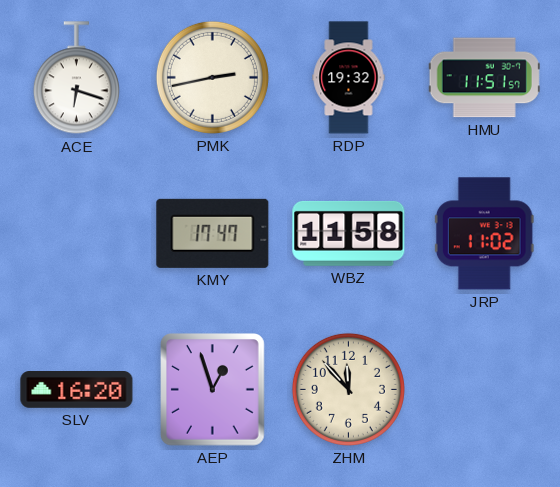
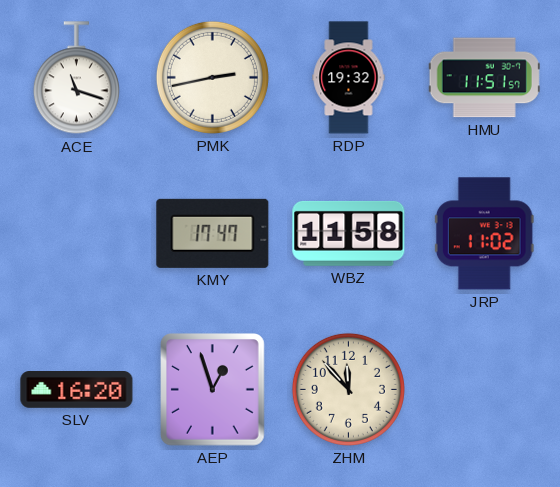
ACE: 6:18 -> 11:18 (76, 78)
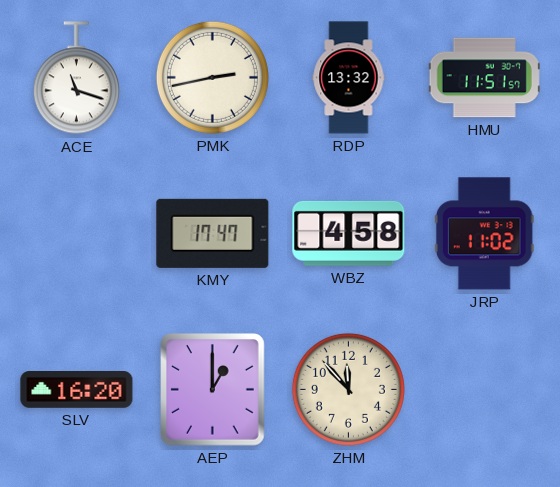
RDP: 19:32 -> 13:32 (349, 78)
WBZ: 11:58 -> 4:58 (349, 233)
AEP: 12:57 -> 1:00 (213, 390)
